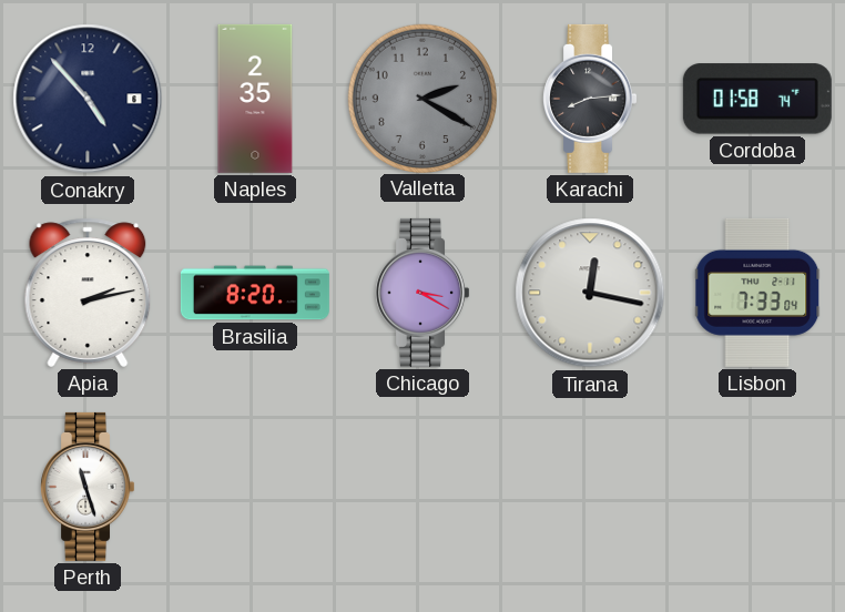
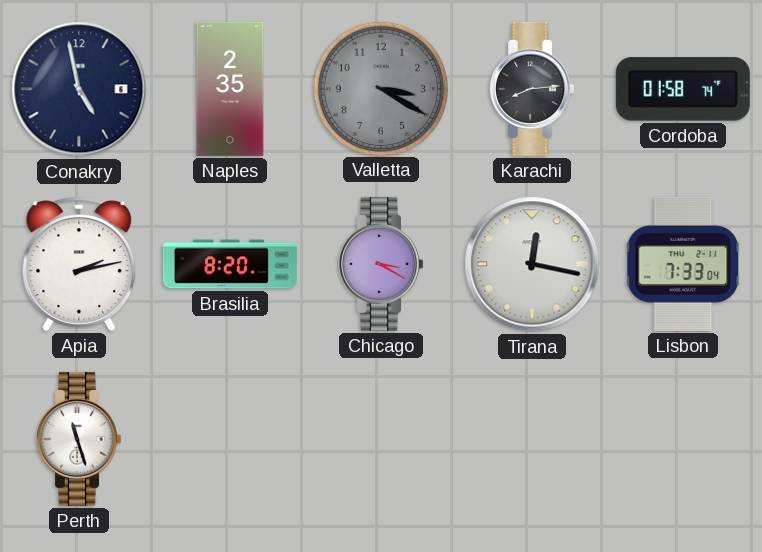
Conakry: 4:53 -> 4:58 (79, 89)
Valletta: 2:20 -> 3:20 (380, 88)
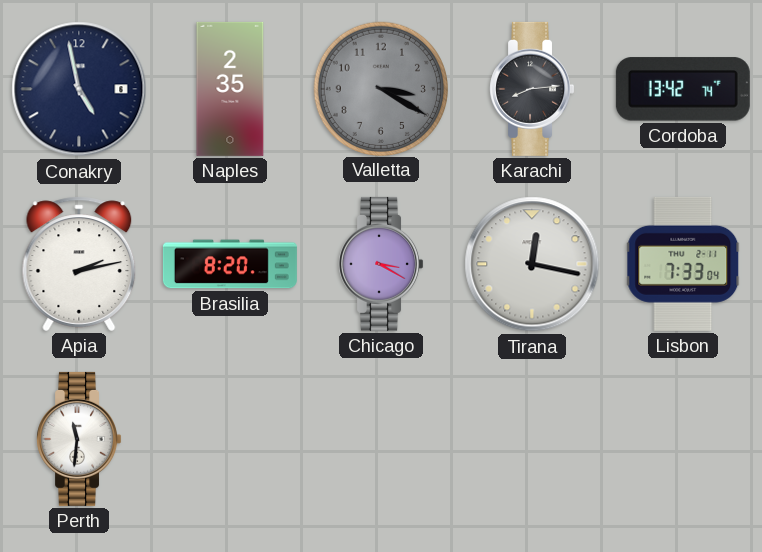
Cordoba: 01:58 -> 13:42 (683, 89)
Perth: 11:27 -> 11:31 (79, 439)
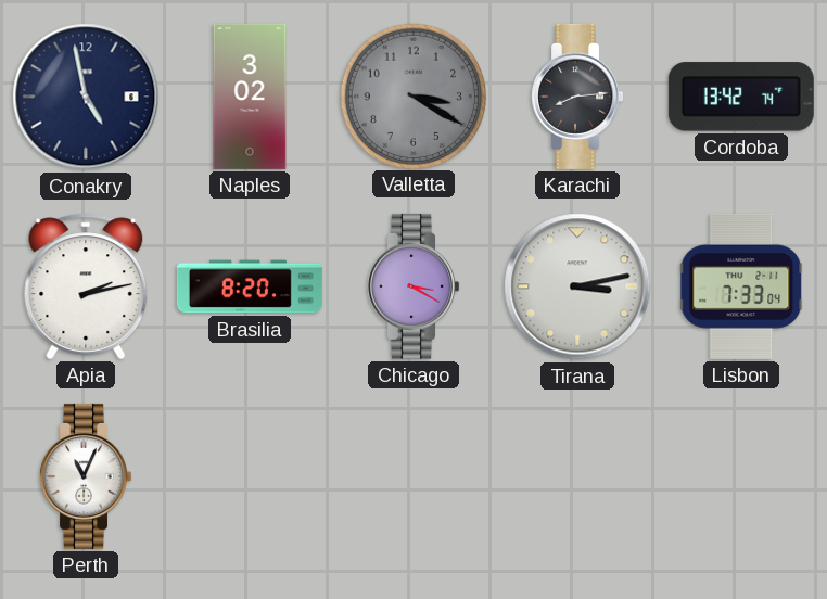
Naples: 2:35 -> 3:02 (250, 97)
Tirana: 12:17 -> 3:13 (577, 286)
Perth: 11:31 -> 11:04 (86, 476)
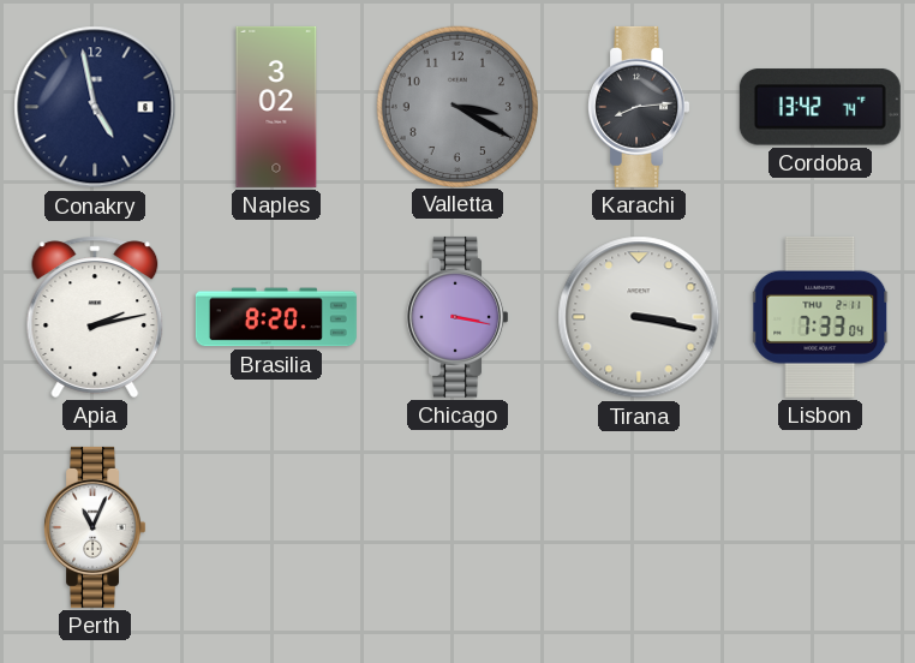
Chicago: 3:20 -> 3:17 (458, 317)
Tirana: 3:13 -> 3:17 (639, 317)
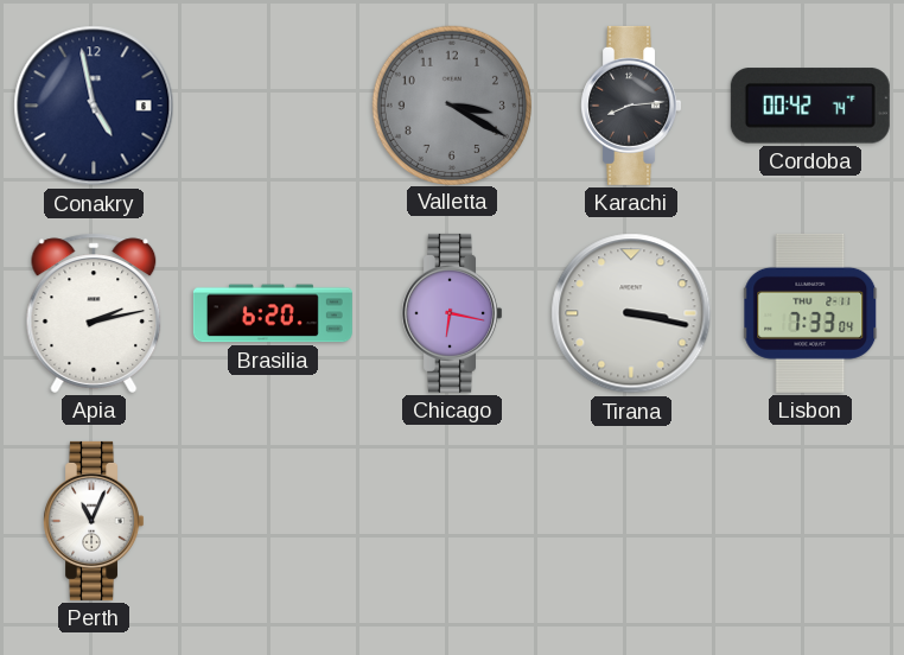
Naples: 3:02 -> none (276, 107)
Cordoba: 13:42 -> 00:42 (810, 106)
Brasilia: 8:20 -> 6:20 (273, 313)
Chicago: 3:17 -> 6:17 (452, 313)
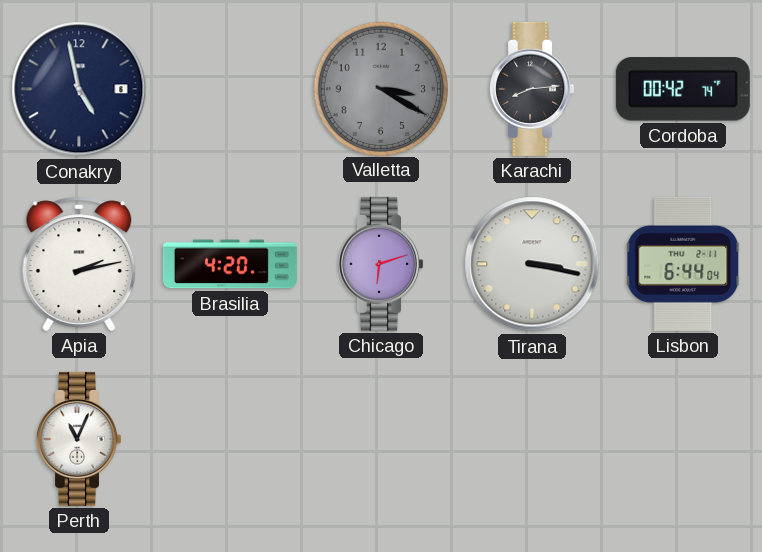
Brasilia: 6:20 -> 4:20 (230, 264)
Chicago: 6:17 -> 6:12 (381, 264)
Lisbon: 7:33 -> 6:44 (684, 264)
